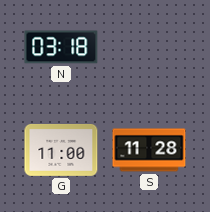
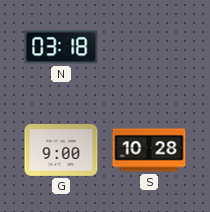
G: 11:00 -> 9:00 (61, 150)
S: 11:28 -> 10:28 (149, 150)
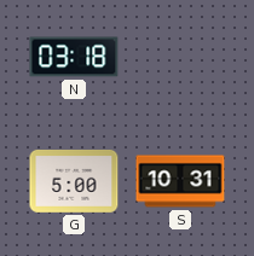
G: 9:00 -> 5:00 (74, 181)
S: 10:28 -> 10:31 (180, 181)
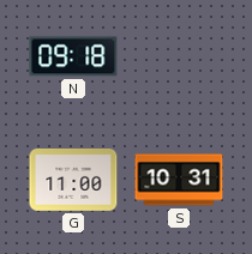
N: 03:18 -> 09:18 (73, 56)
G: 5:00 -> 11:00 (73, 180)
